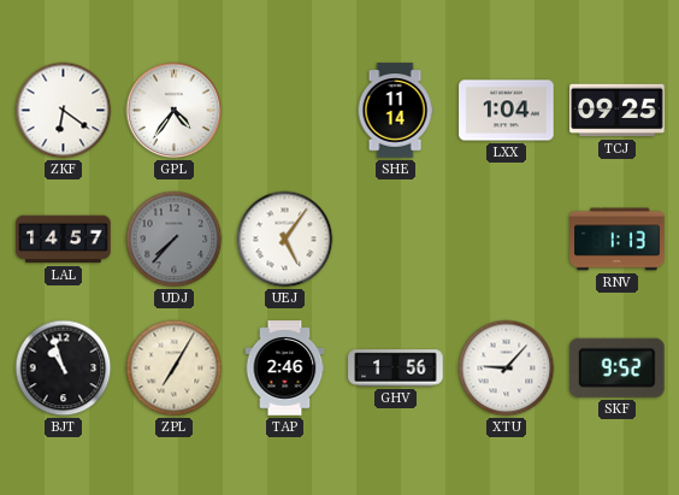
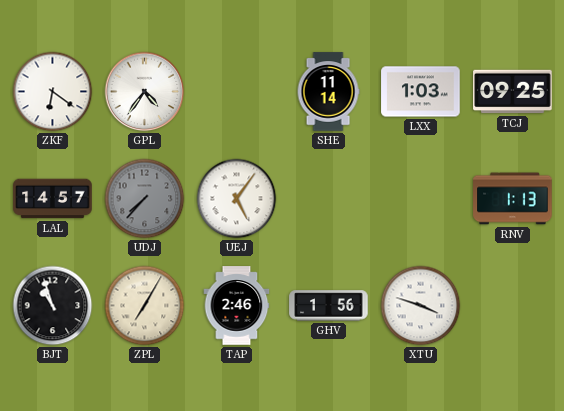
LXX: 1:04 -> 1:03 (421, 92)
XTU: 9:07 -> 3:48 (421, 306)
SKF: 9:52 -> none (618, 367)
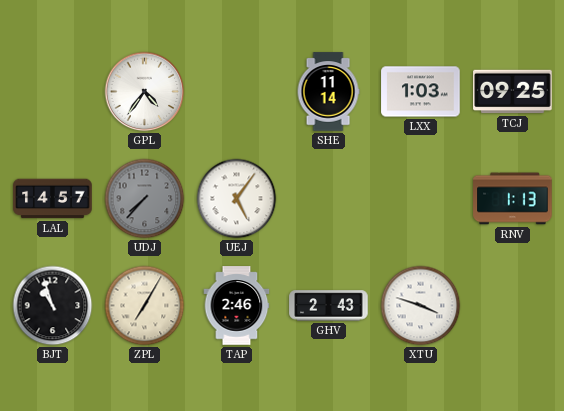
ZKF: 6:21 -> none (53, 92)
GHV: 1:56 -> 2:43 (329, 306)
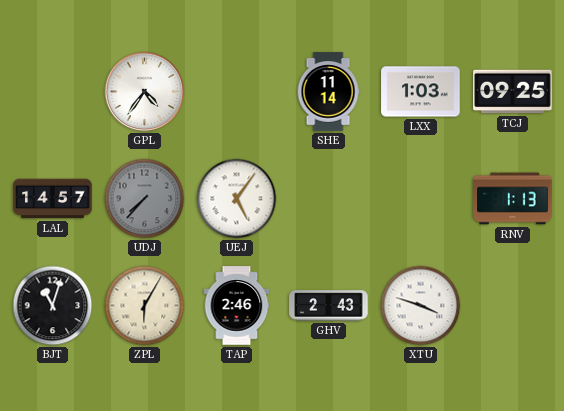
BJT: 10:57 -> 11:03 (53, 306)
ZPL: 7:05 -> 6:05 (145, 306)
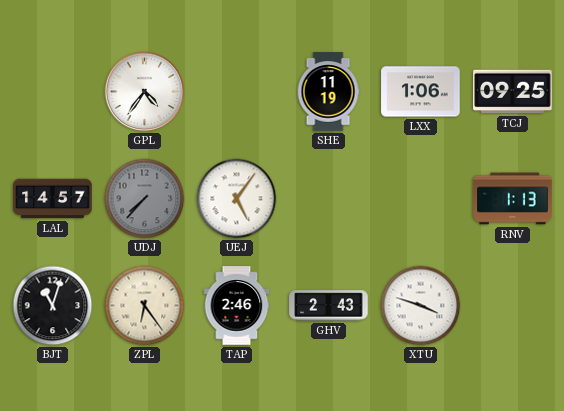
SHE: 11:14 -> 11:19 (328, 92)
LXX: 1:03 -> 1:06 (421, 92)
ZPL: 6:05 -> 6:24 (145, 306)
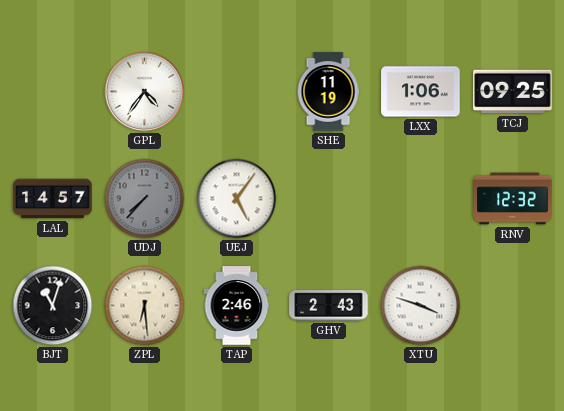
RNV: 1:13 -> 12:32 (513, 199)
ZPL: 6:24 -> 6:29 (145, 306)
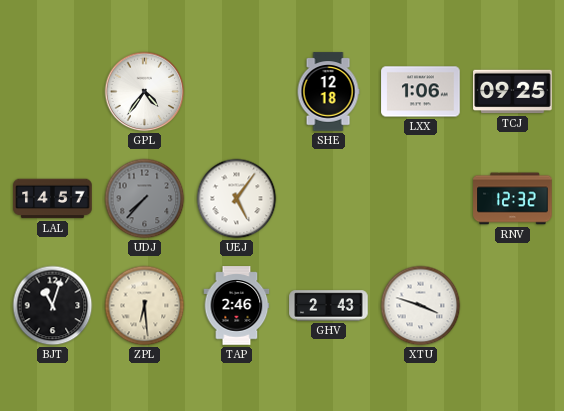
SHE: 11:19 -> 12:18 (328, 92)
